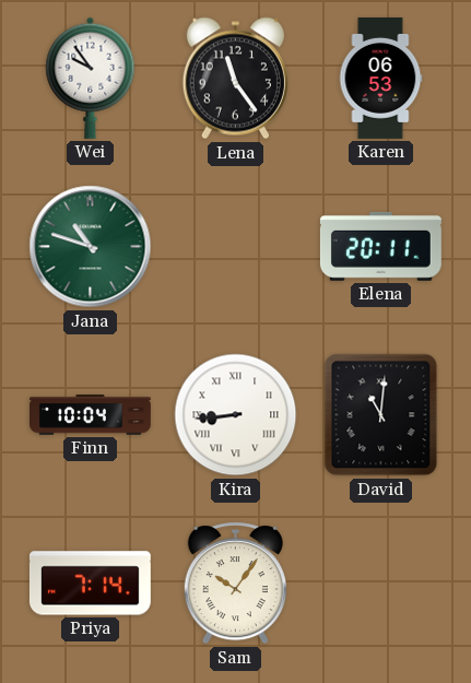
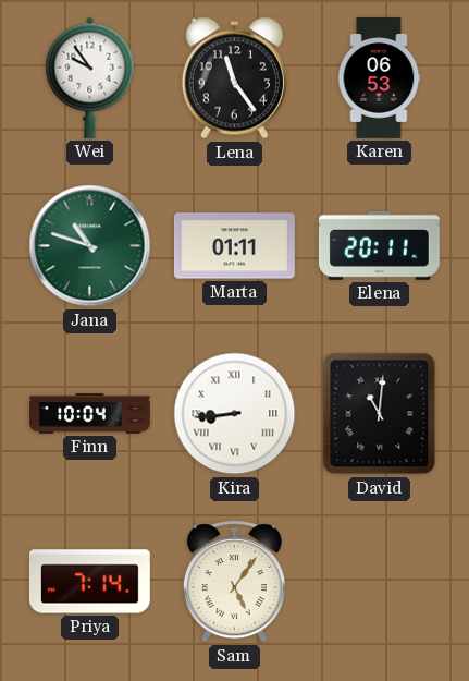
Marta: none -> 01:11 (234, 246)
Sam: 10:06 -> 5:06 (234, 582)
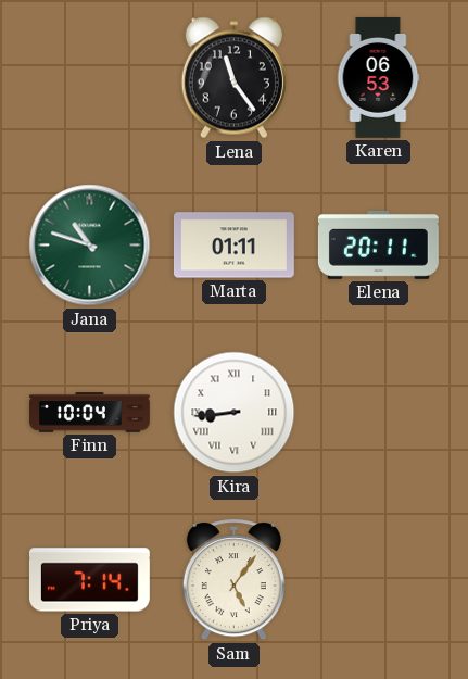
Wei: 9:54 -> none (90, 77)
David: 11:01 -> none (380, 414)
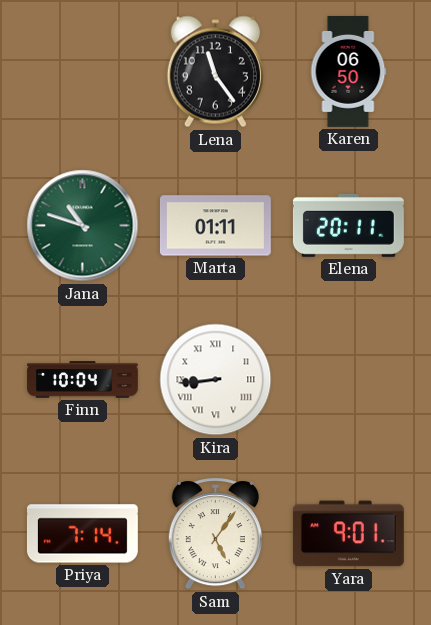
Karen: 06:53 -> 06:50 (348, 71)
Yara: none -> 9:01 (348, 534)
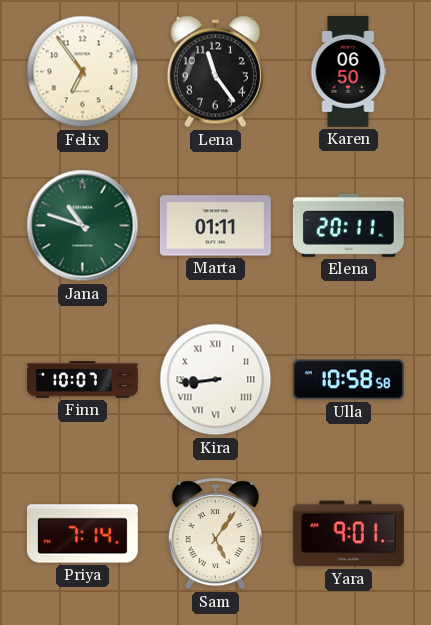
Felix: none -> 6:54 (83, 72)
Finn: 10:04 -> 10:07 (83, 380)
Ulla: none -> 10:58 (348, 380)
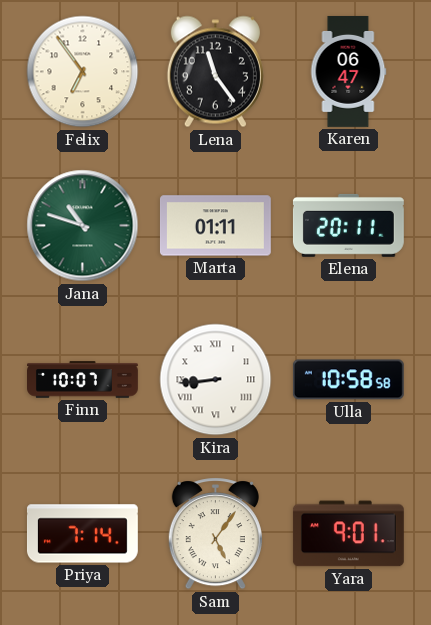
Karen: 06:50 -> 06:47 (348, 71)
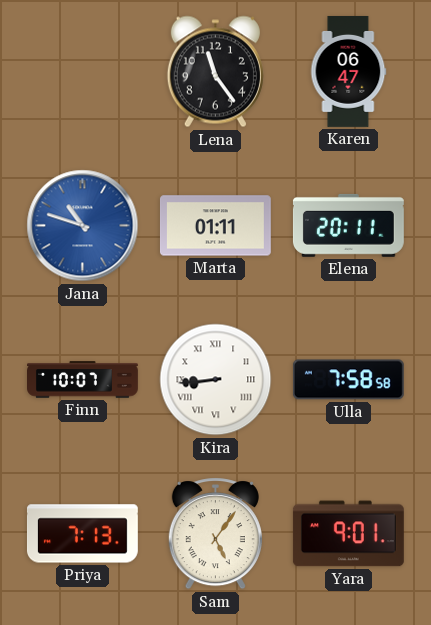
Felix: 6:54 -> none (83, 72)
Jana dial: green -> blue (83, 226)
Ulla: 10:58 -> 7:58 (348, 380)
Priya: 7:14 -> 7:13 (82, 534)
